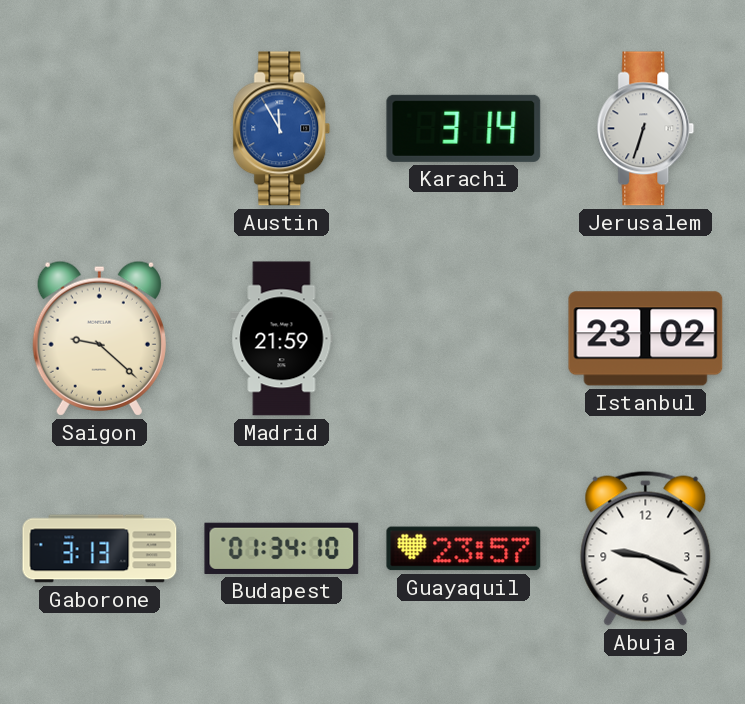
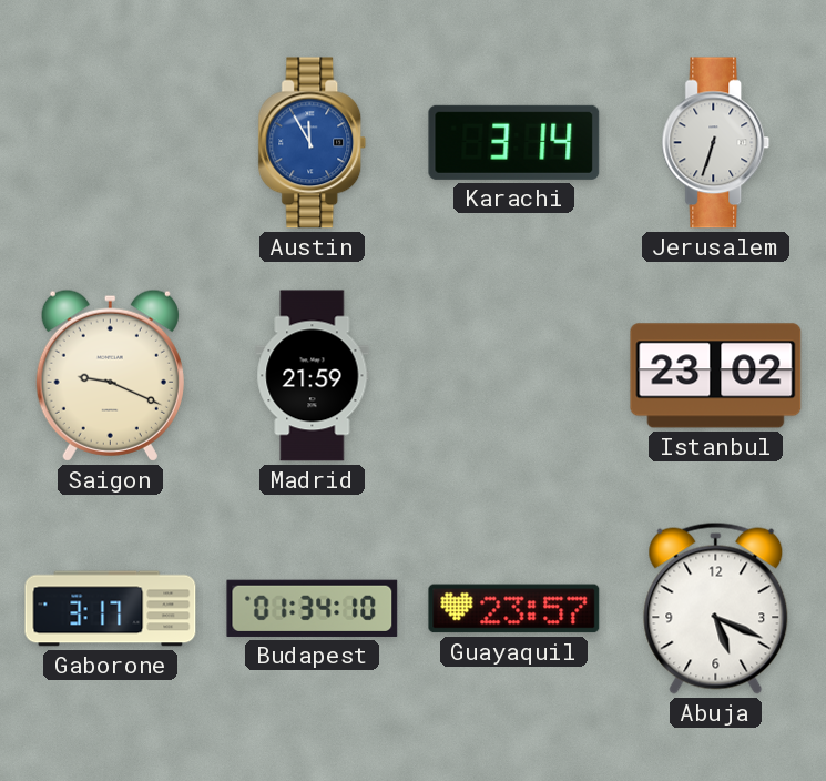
Saigon: 9:22 -> 9:19 (110, 375)
Gaborone: 3:13 -> 3:17 (111, 609)
Abuja: 9:19 -> 5:19 (716, 608)
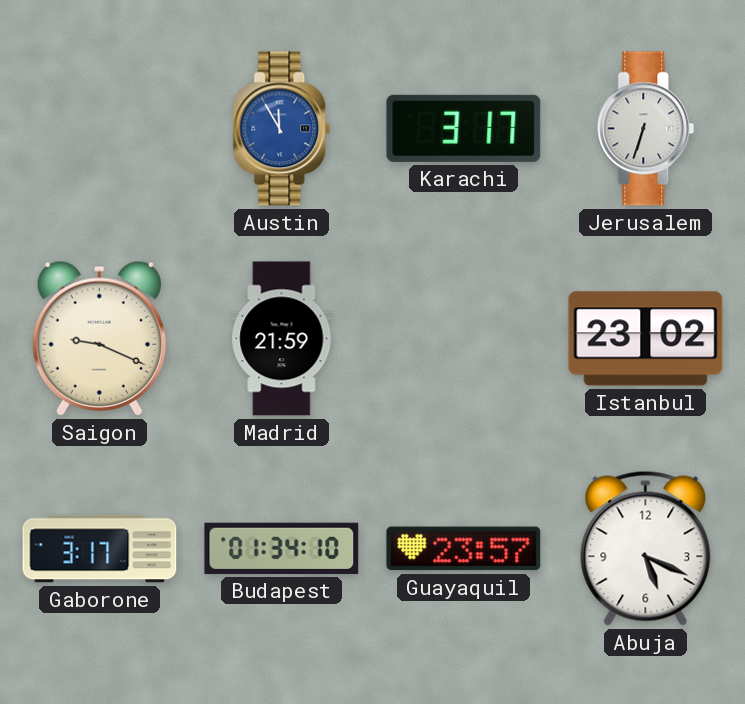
Karachi: 3:14 -> 3:17 (464, 128)
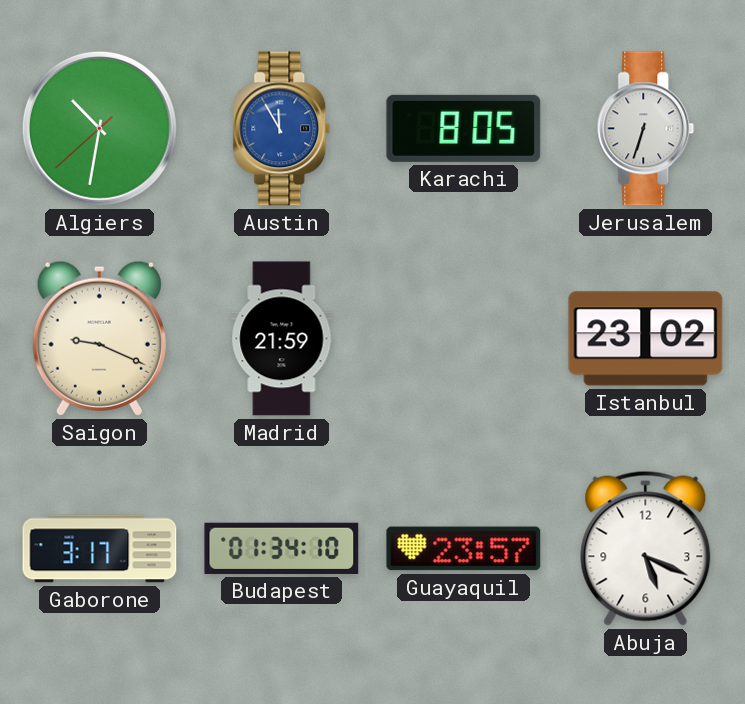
Algiers: none -> 10:31 (99, 128)
Karachi: 3:17 -> 8:05 (464, 128)
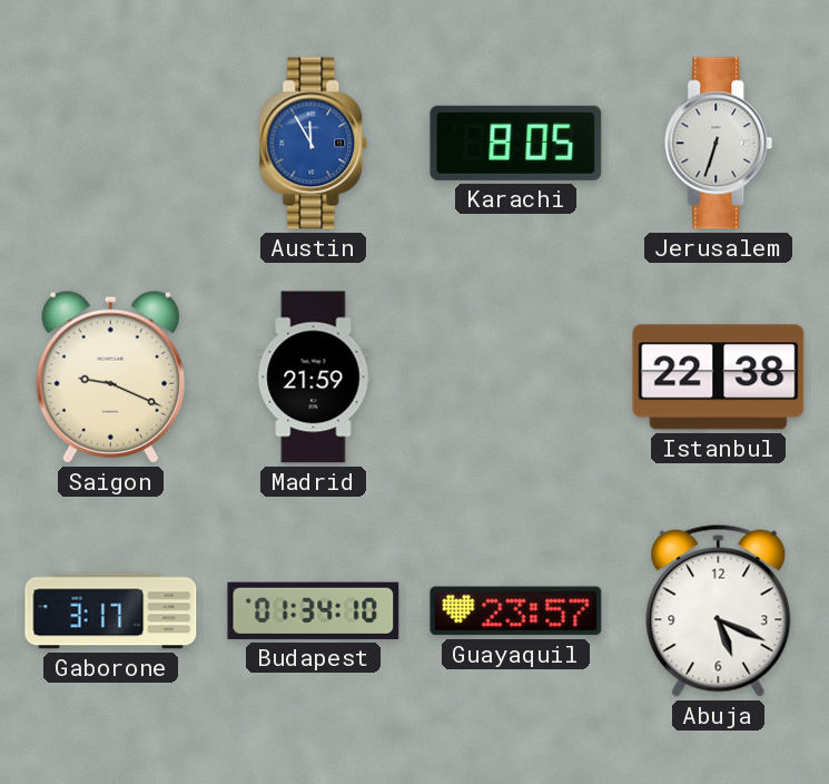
Algiers: 10:31 -> none (99, 128)
Istanbul: 23:02 -> 22:38 (719, 378)
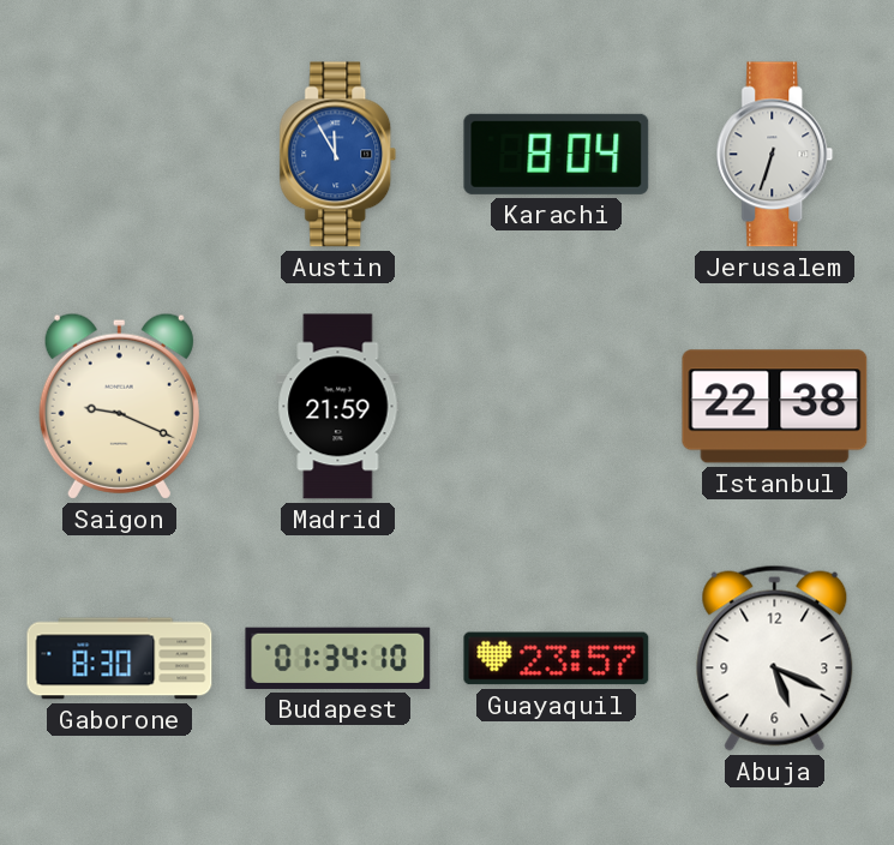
Karachi: 8:05 -> 8:04 (557, 154)
Gaborone: 3:17 -> 8:30 (120, 659)
